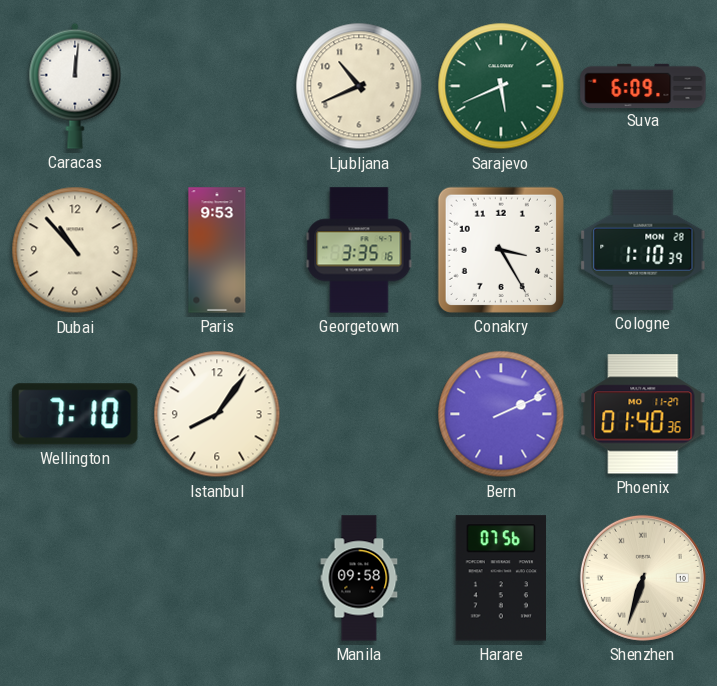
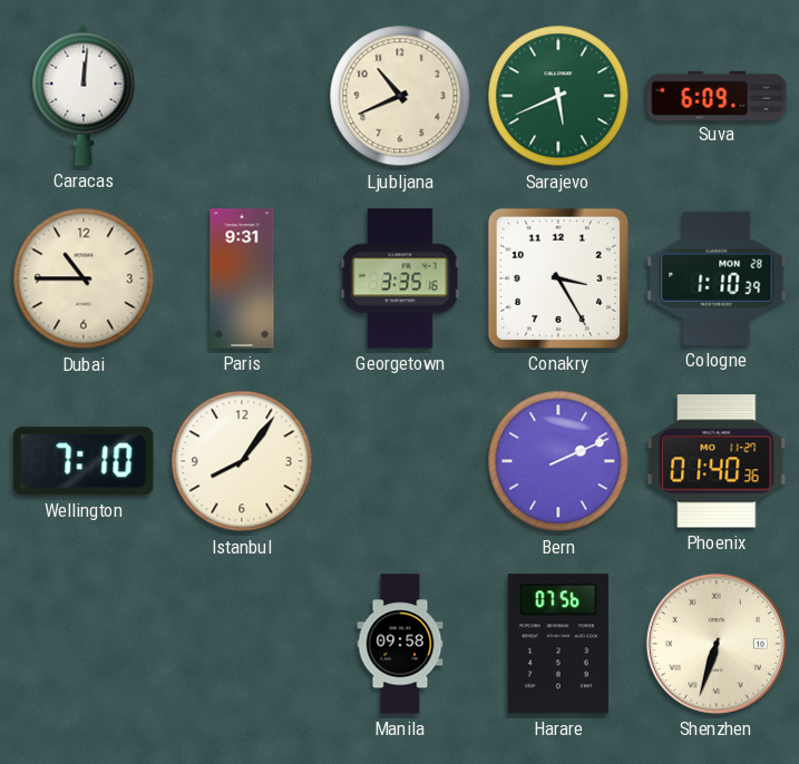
Dubai: 10:53 -> 10:45 (84, 278)
Paris: 9:53 -> 9:31 (242, 278)
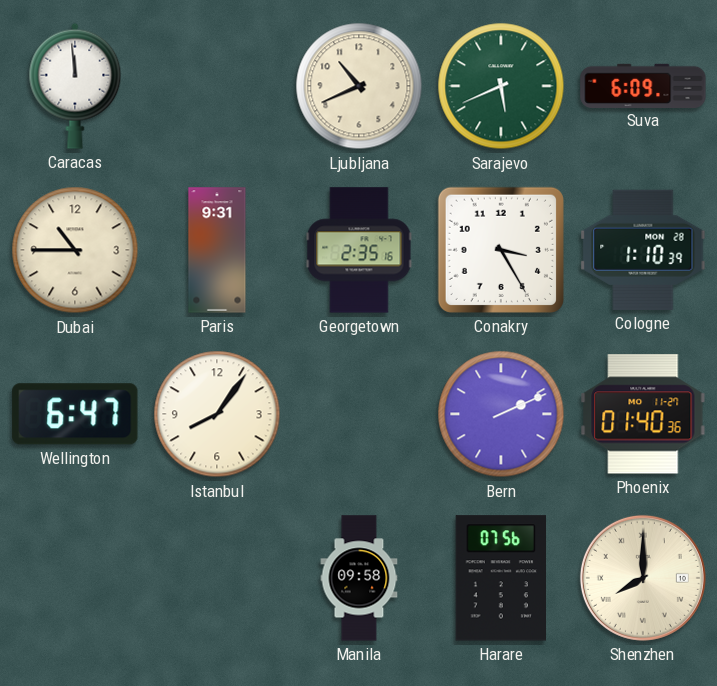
Caracas: 12:01 -> 11:59 (75, 86)
Georgetown: 3:35 -> 2:35 (359, 250)
Wellington: 7:10 -> 6:47 (75, 414)
Shenzhen: 6:33 -> 8:00 (643, 578)
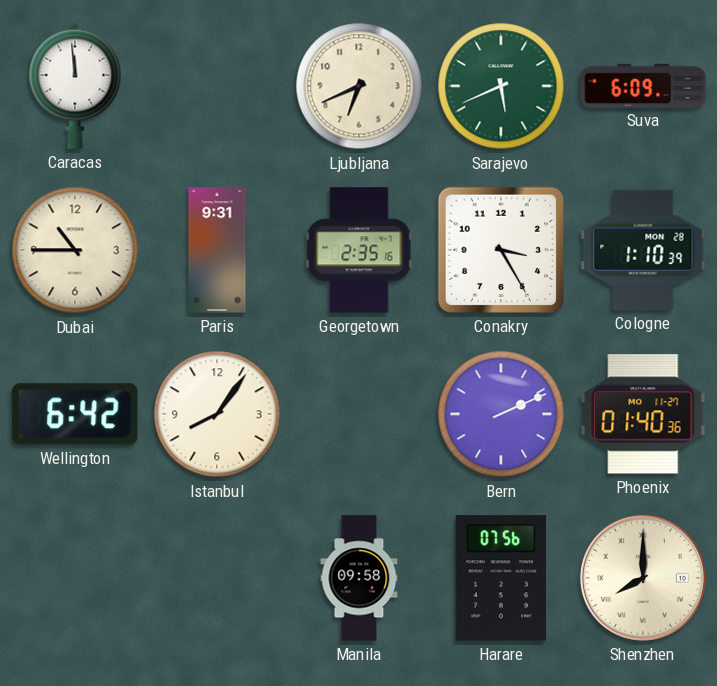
Ljubljana: 10:41 -> 6:41 (359, 86)
Wellington: 6:47 -> 6:42 (75, 414)
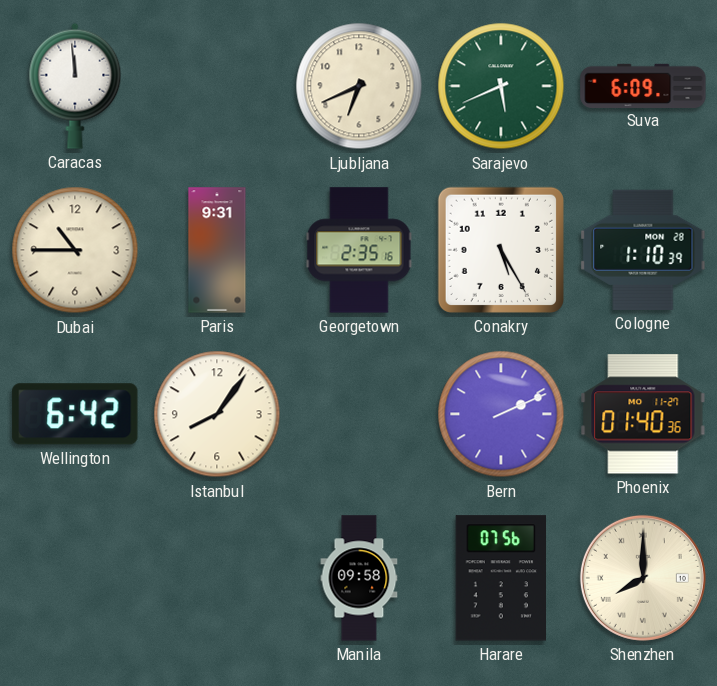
Conakry: 3:25 -> 5:25 (501, 250)
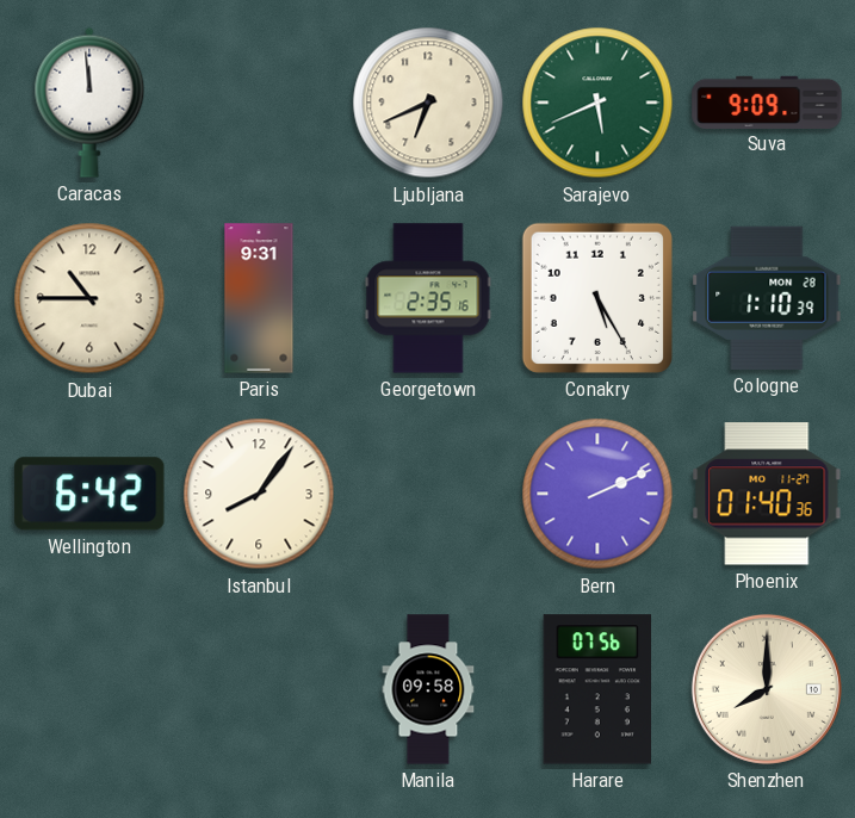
Suva: 6:09 -> 9:09 (767, 101)
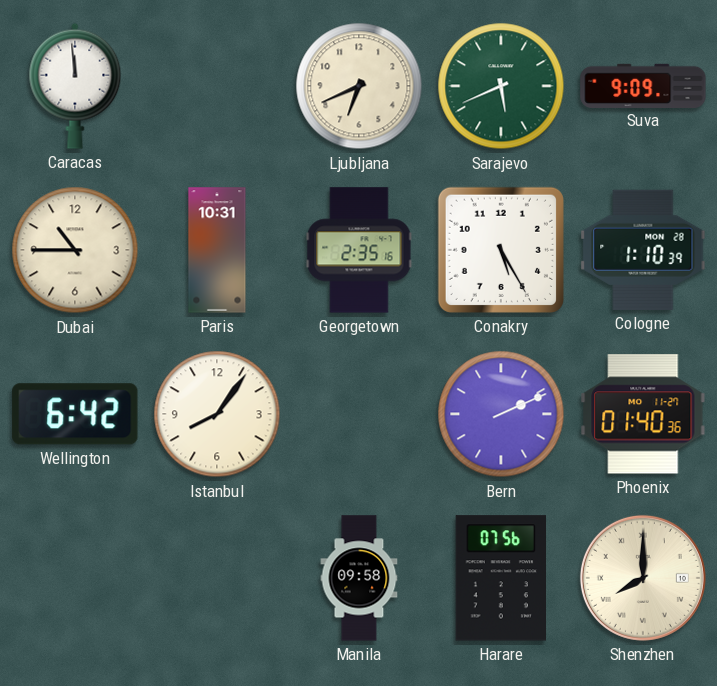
Paris: 9:31 -> 10:31 (217, 250)
